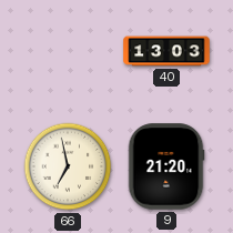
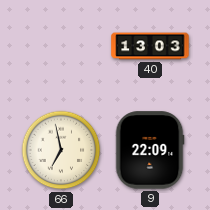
9: 21:20 -> 22:09 (150, 150)
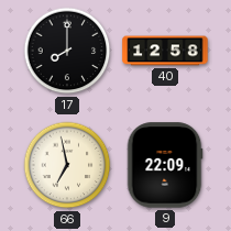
17: none -> 8:00 (67, 51)
40: 13:03 -> 12:58 (165, 51)
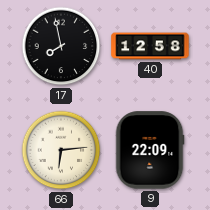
17: 8:00 -> 7:58 (61, 46)
66: 6:58 -> 6:14 (61, 150)
